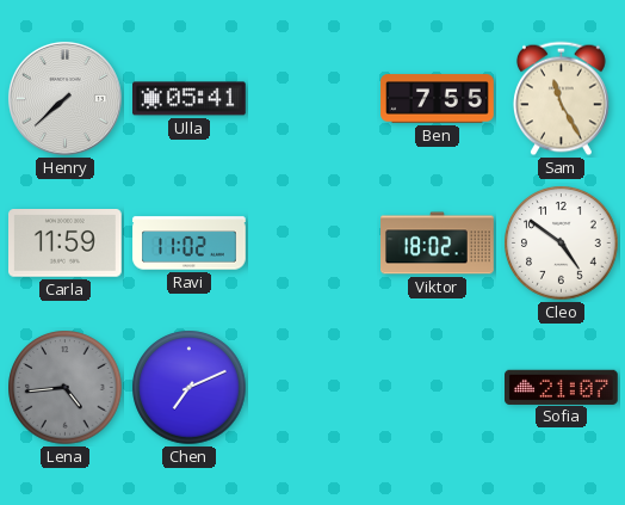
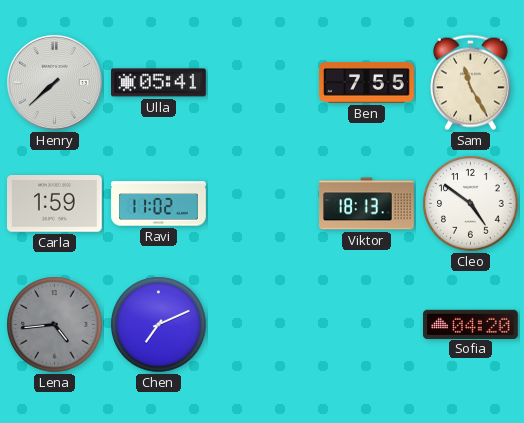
Carla: 11:59 -> 1:59 (55, 204)
Viktor: 18:02 -> 18:13 (367, 204)
Sofia: 21:07 -> 04:20 (471, 324)
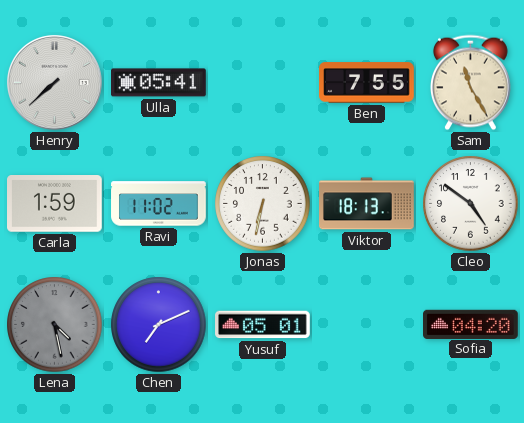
Jonas: none -> 6:32 (263, 204)
Lena: 4:44 -> 4:28 (55, 325)
Yusuf: none -> 05:01 (263, 325)
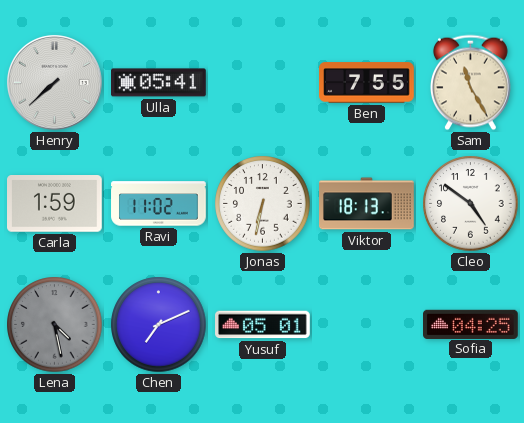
Sofia: 04:20 -> 04:25 (471, 324)
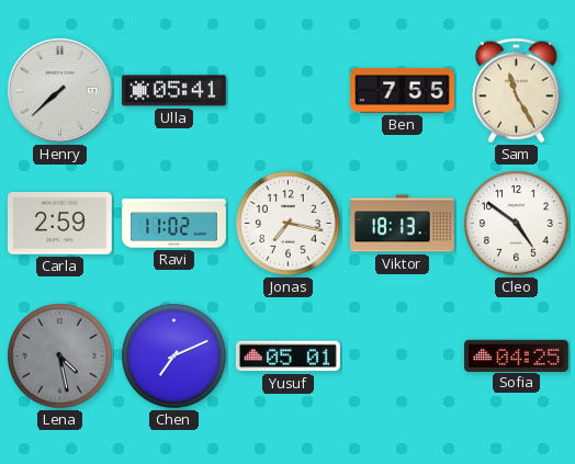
Carla: 1:59 -> 2:59 (60, 224)
Jonas: 6:32 -> 7:17 (289, 224)
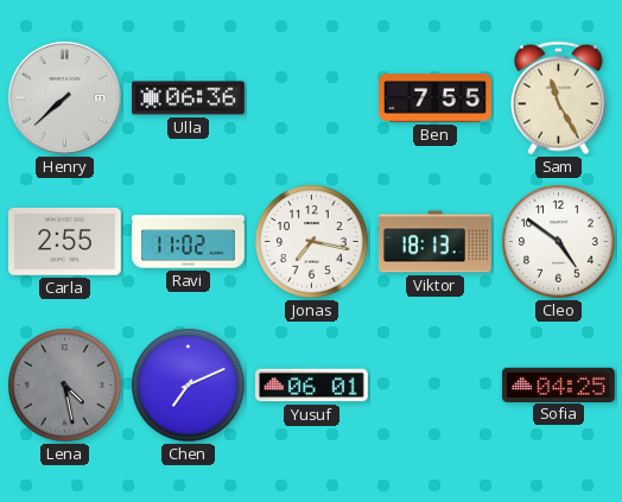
Ulla: 05:41 -> 06:36 (189, 99)
Carla: 2:59 -> 2:55 (65, 242)
Yusuf: 05:01 -> 06:01 (312, 386)
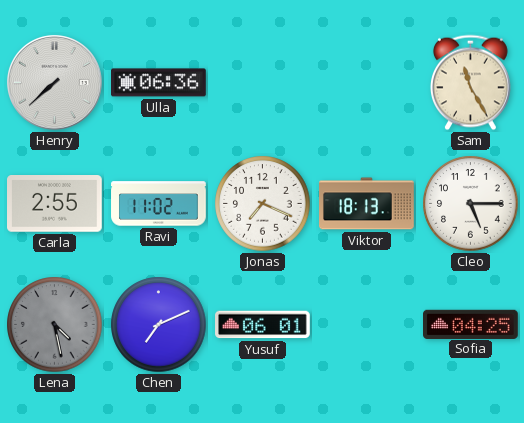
Ben: 7:55 -> none (436, 99)
Jonas: 7:17 -> 7:19 (263, 204)
Cleo: 4:51 -> 5:15 (471, 204)
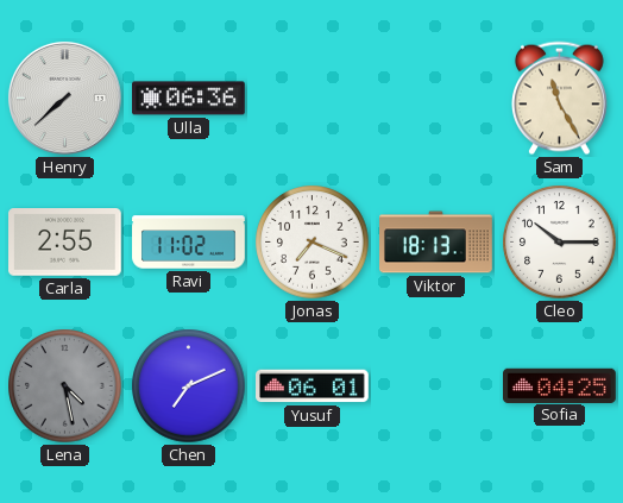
Cleo: 5:15 -> 10:15 (560, 243)
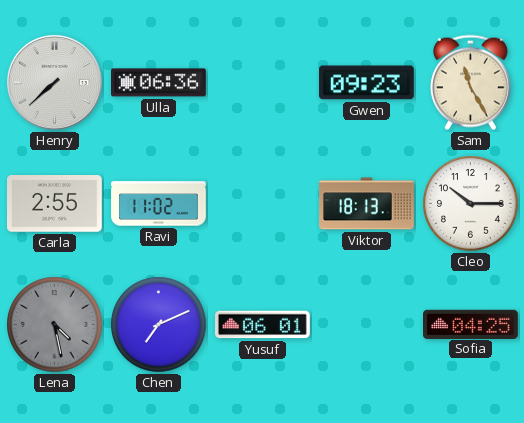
Gwen: none -> 09:23 (366, 83)
Jonas: 7:19 -> none (313, 243)
